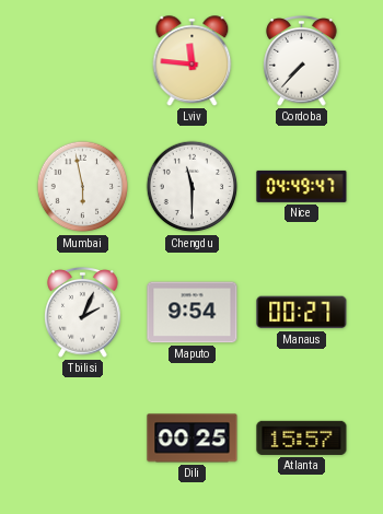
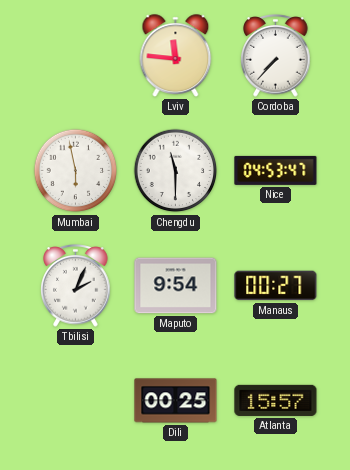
Nice: 04:49 -> 04:53 (276, 170)
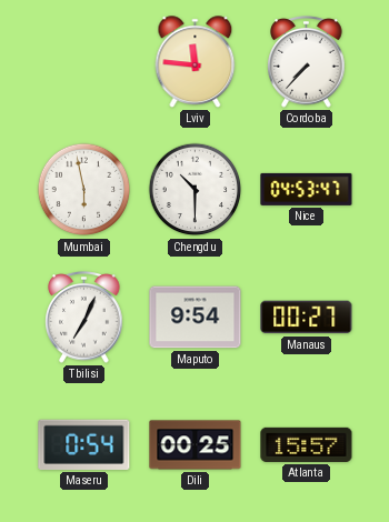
Chengdu: 11:30 -> 10:30 (196, 190)
Tbilisi: 2:04 -> 7:04 (84, 318)
Maseru: none -> 0:54 (84, 444)
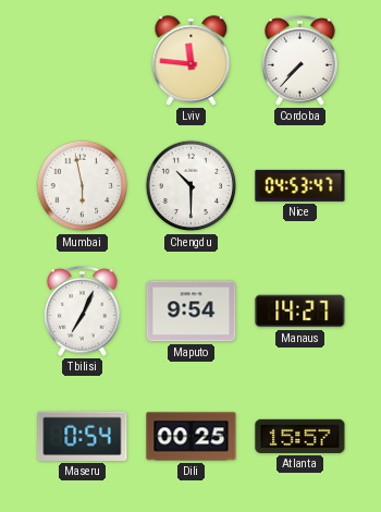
Manaus: 00:27 -> 14:27 (300, 312)
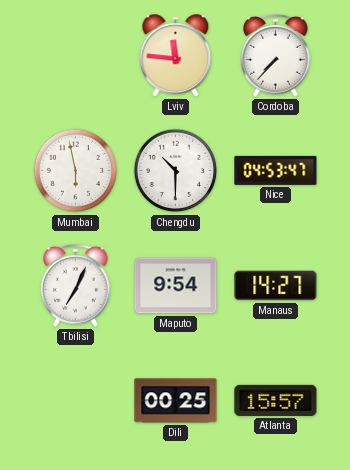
Maseru: 0:54 -> none (83, 436)
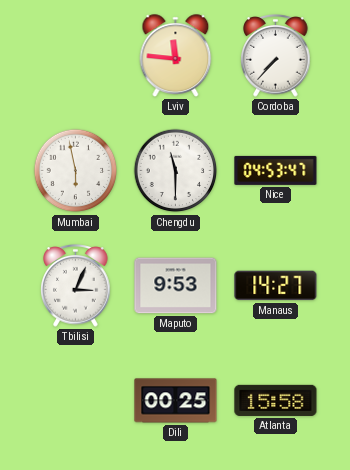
Chengdu: 10:30 -> 11:30 (176, 171)
Tbilisi: 7:04 -> 3:04 (76, 286)
Maputo: 9:54 -> 9:53 (176, 286)
Atlanta: 15:57 -> 15:58 (276, 400)
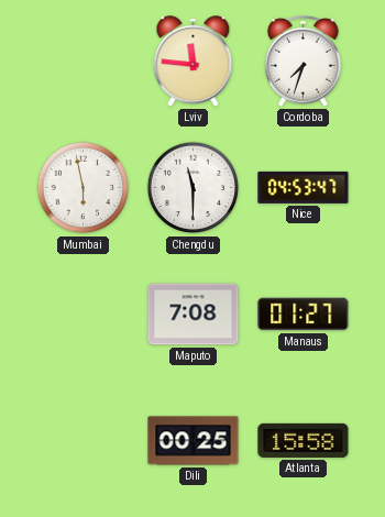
Cordoba: 7:37 -> 7:33 (304, 62)
Tbilisi: 3:04 -> none (76, 286)
Maputo: 9:53 -> 7:08 (194, 315)
Manaus: 14:27 -> 01:27 (304, 315)
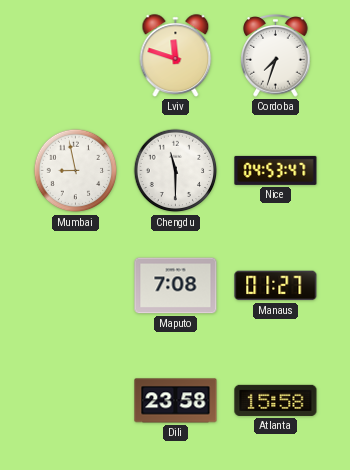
Lviv: 11:46 -> 11:48 (176, 56)
Mumbai: 5:58 -> 8:58 (76, 171)
Dili: 00:25 -> 23:58 (176, 401)
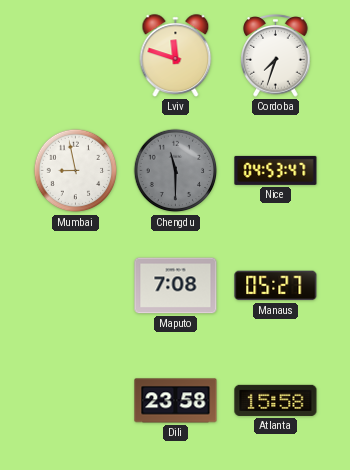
Chengdu dial: white -> grey (176, 171)
Manaus: 01:27 -> 05:27 (276, 286)
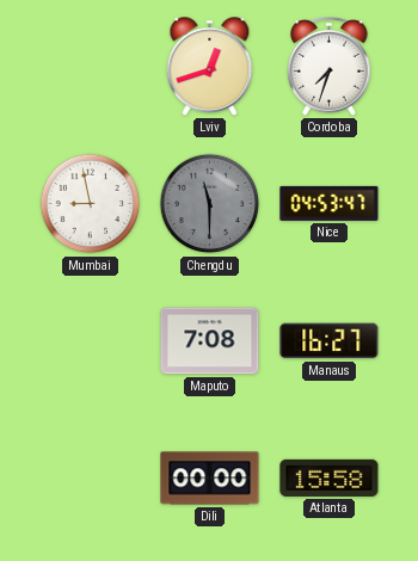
Lviv: 11:48 -> 12:42 (210, 67)
Manaus: 05:27 -> 16:27 (330, 341)
Dili: 23:58 -> 00:00 (210, 479)
